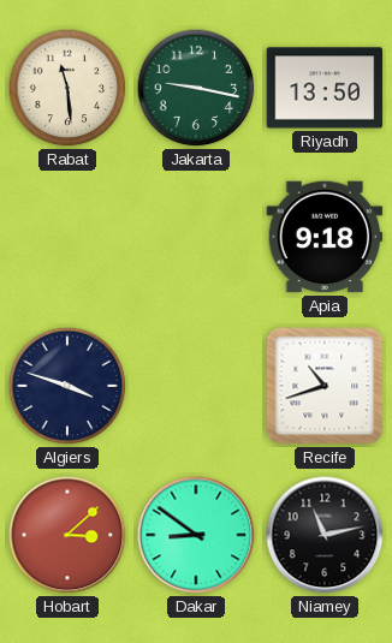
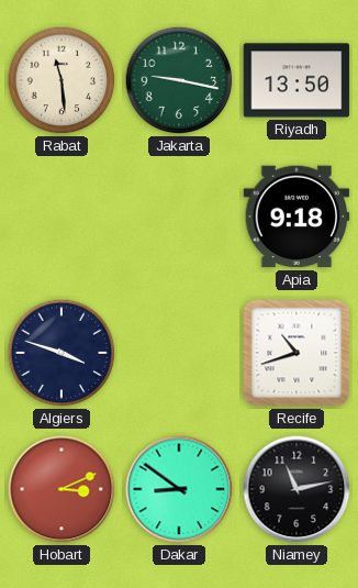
Hobart: 3:08 -> 3:11 (61, 489)
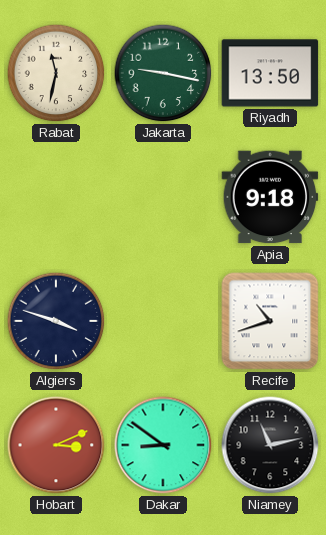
Rabat: 11:29 -> 11:32 (56, 73)
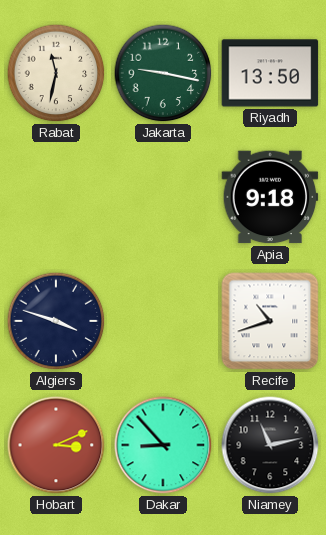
Dakar: 8:51 -> 8:53 (163, 445)
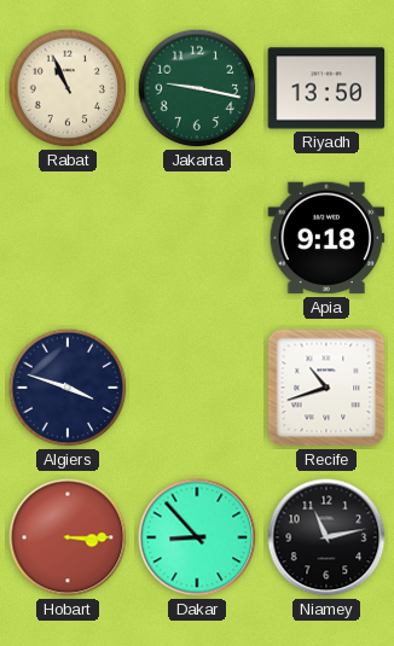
Rabat: 11:32 -> 10:56 (68, 88)
Hobart: 3:11 -> 3:15 (68, 537)
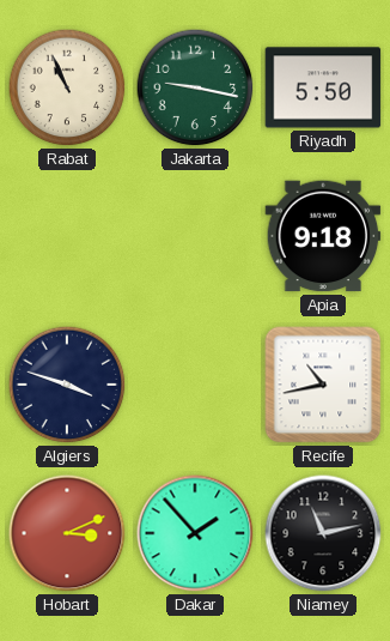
Riyadh: 13:50 -> 5:50 (323, 87)
Recife: 10:42 -> 10:43 (323, 385)
Hobart: 3:15 -> 3:11 (67, 533)
Dakar: 8:53 -> 1:53 (195, 533)
